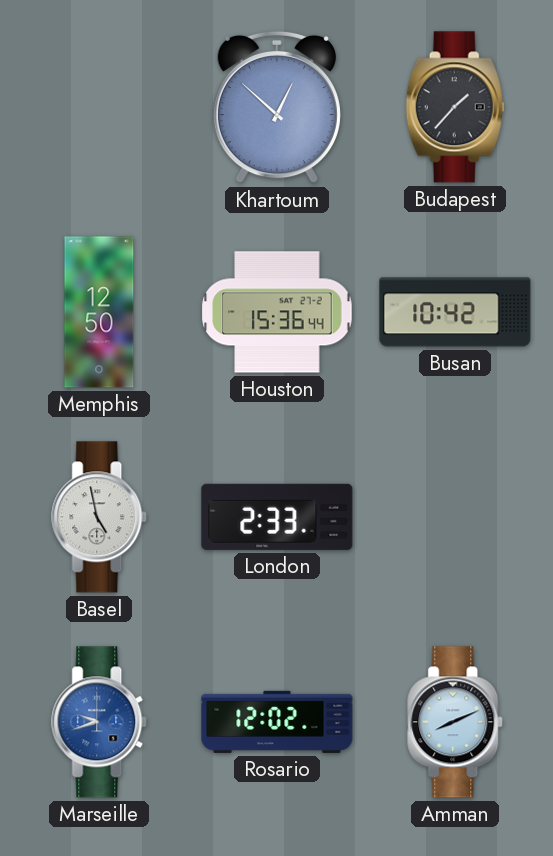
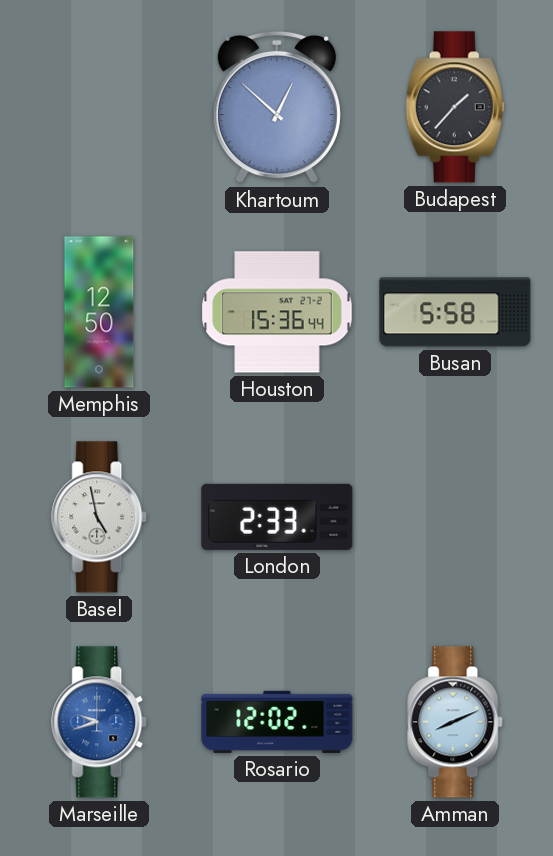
Busan: 10:42 -> 5:58 (455, 312)
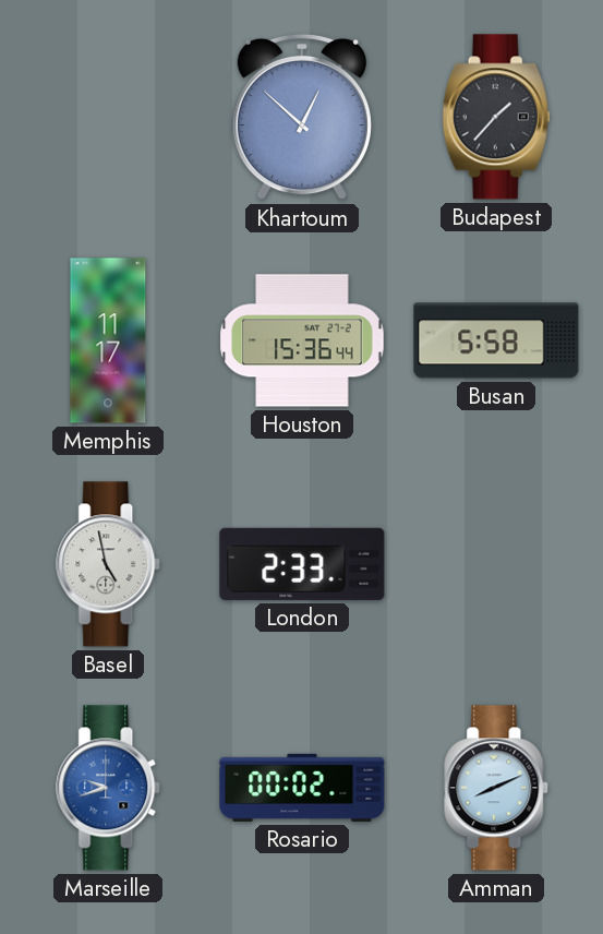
Memphis: 12:50 -> 11:17 (108, 340)
Rosario: 12:02 -> 00:02 (302, 788)
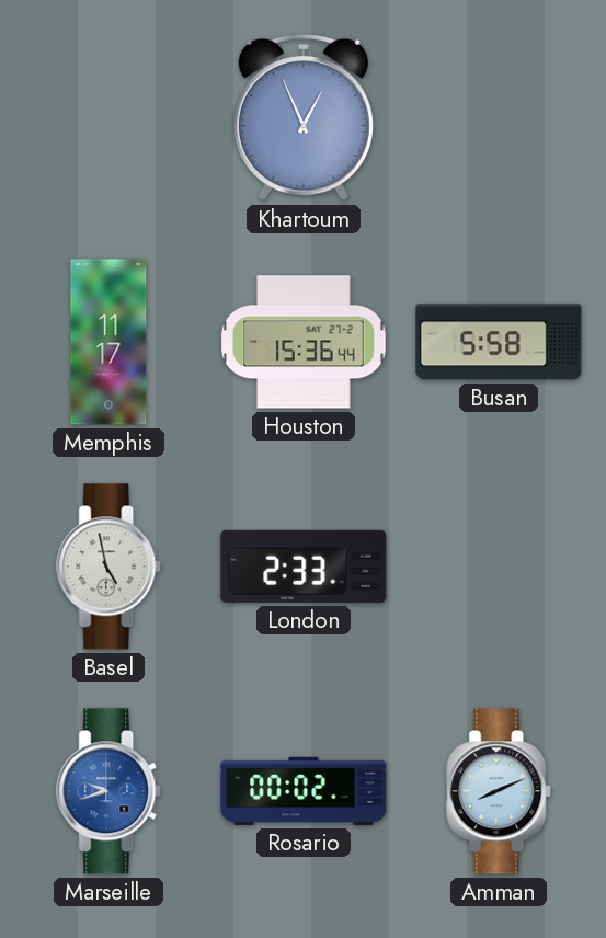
Khartoum: 12:52 -> 12:56 (304, 117)
Budapest: 1:37 -> none (496, 117)
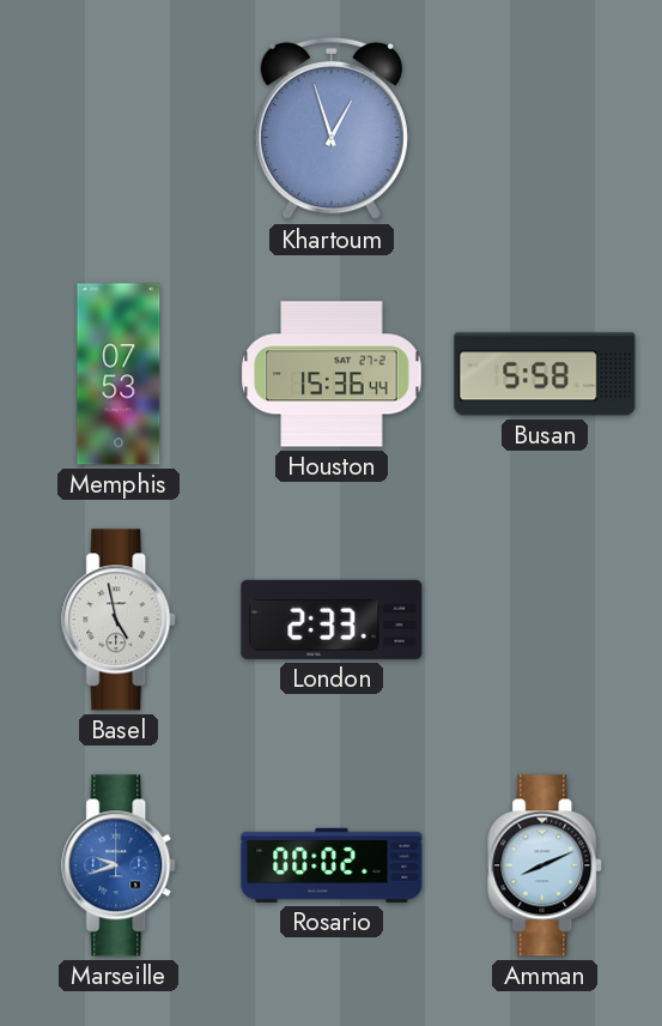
Khartoum: 12:56 -> 12:57 (332, 128)
Memphis: 11:17 -> 07:53 (119, 374)
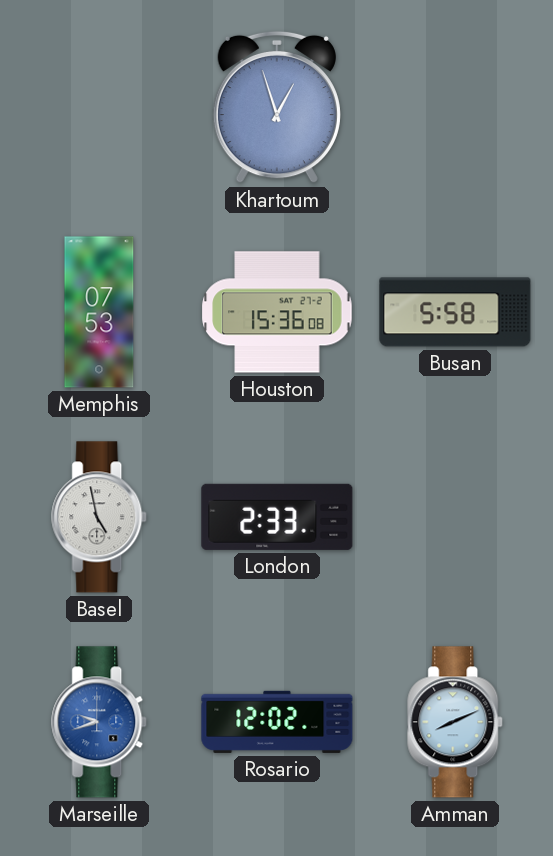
Houston: 15:36:44 -> 15:36:08 (277, 312)
Rosario: 00:02 -> 12:02 (277, 722)
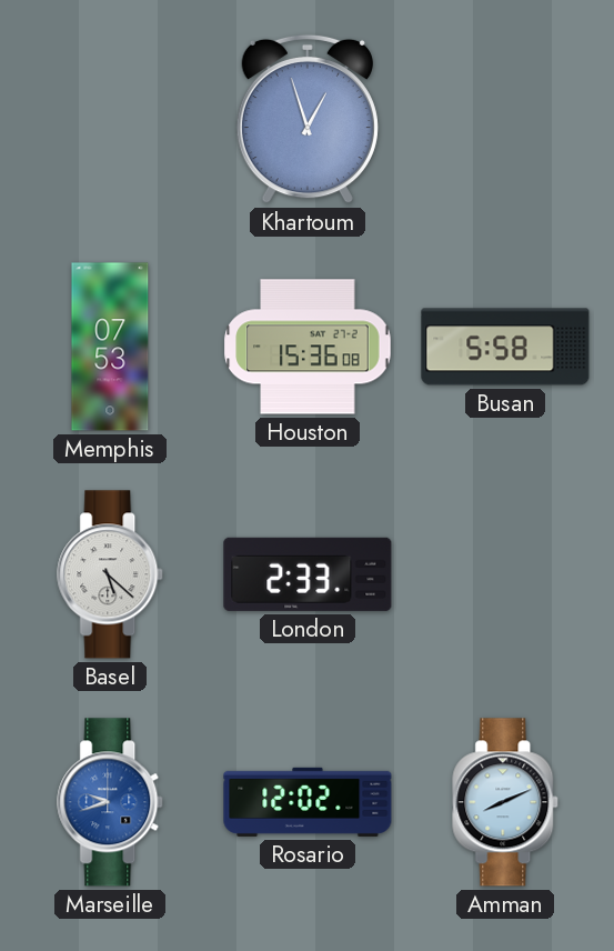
Basel: 4:58 -> 5:22 (111, 574)
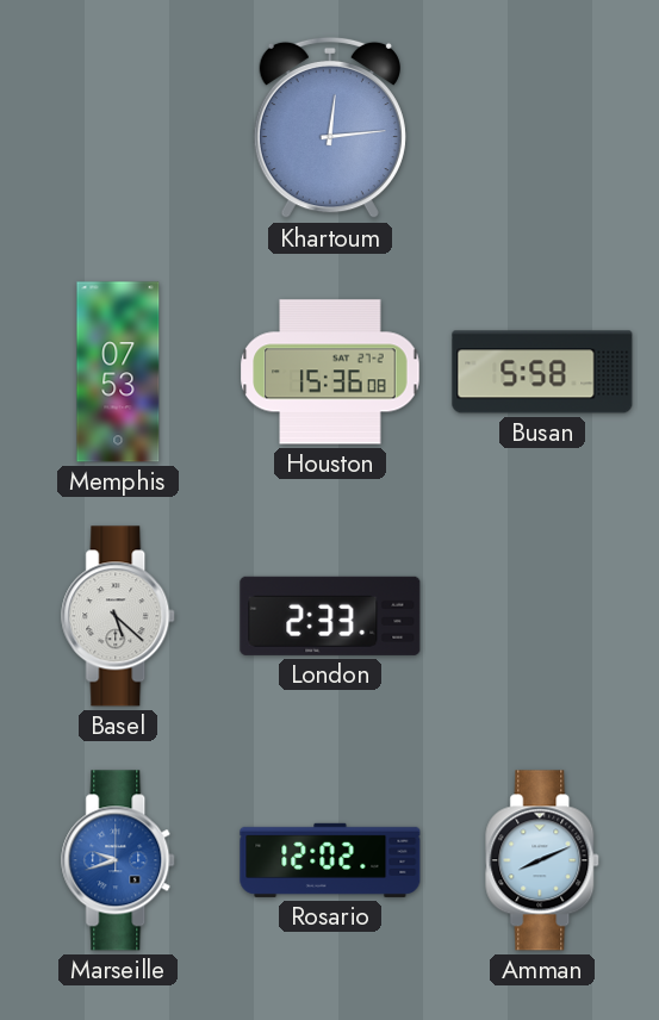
Khartoum: 12:57 -> 12:14 (330, 128)
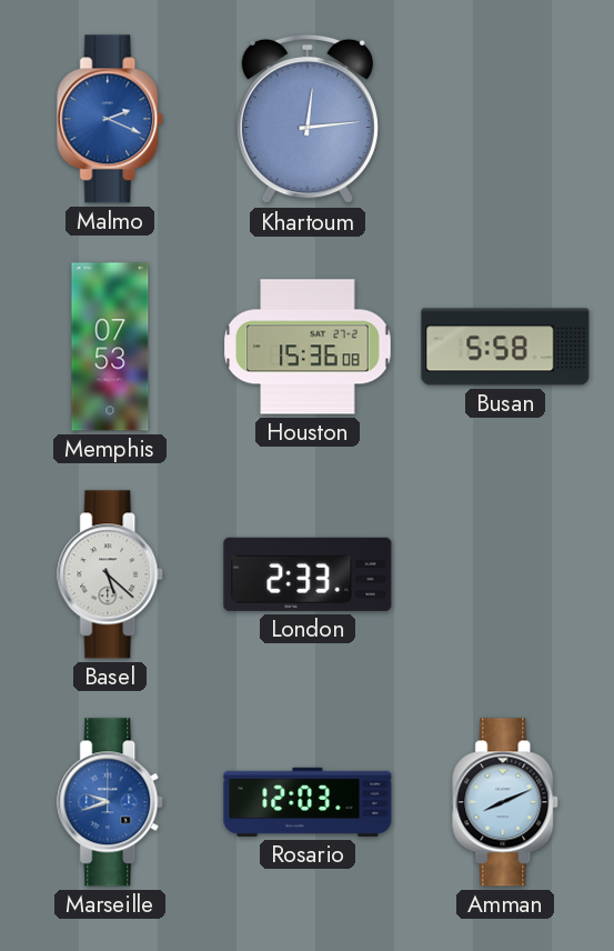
Malmo: none -> 2:19 (111, 119)
Rosario: 12:02 -> 12:03 (308, 802)
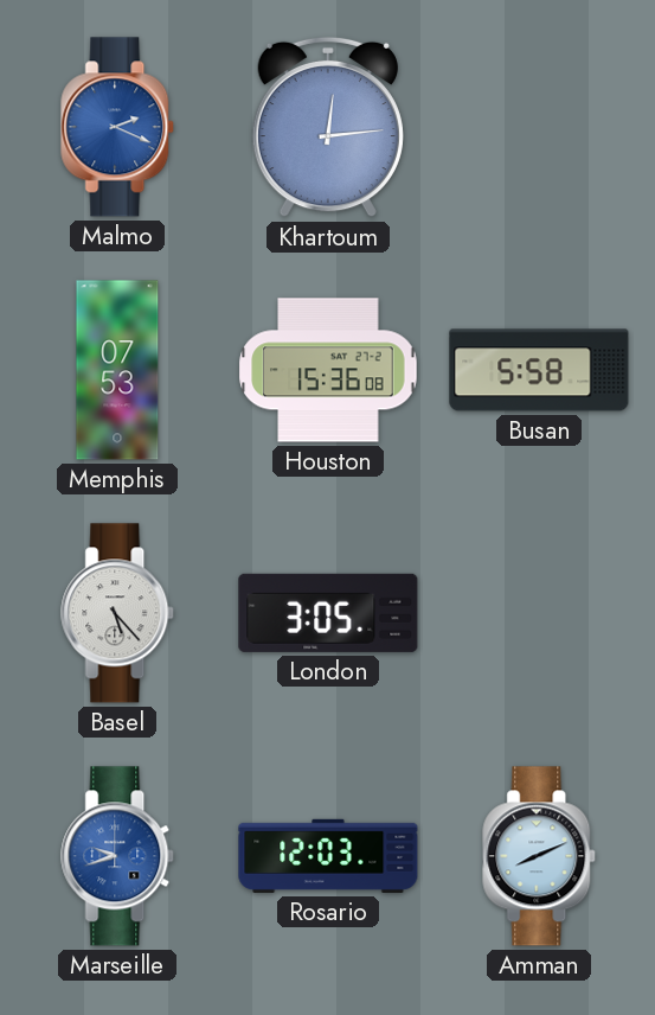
Basel: 5:22 -> 5:23 (118, 613)
London: 2:33 -> 3:05 (328, 613)
